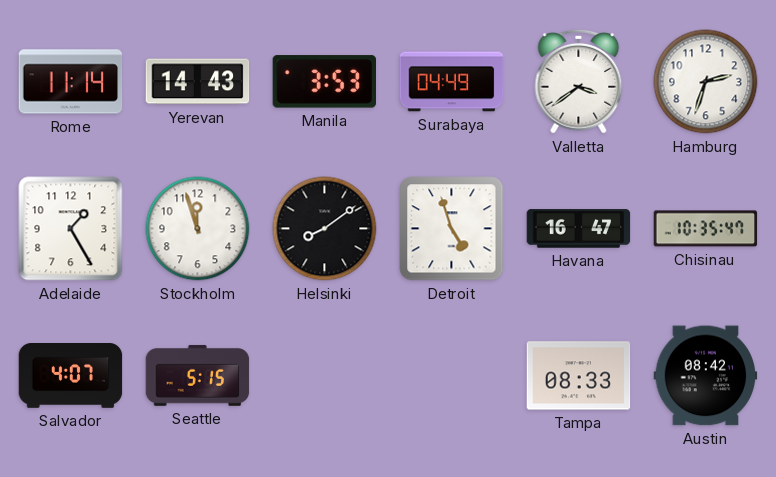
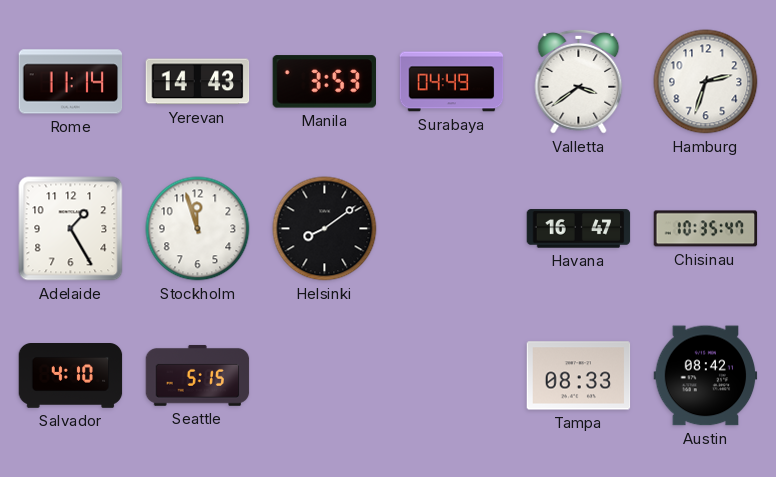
Detroit: 4:57 -> none (452, 229)
Salvador: 4:07 -> 4:10 (71, 376)
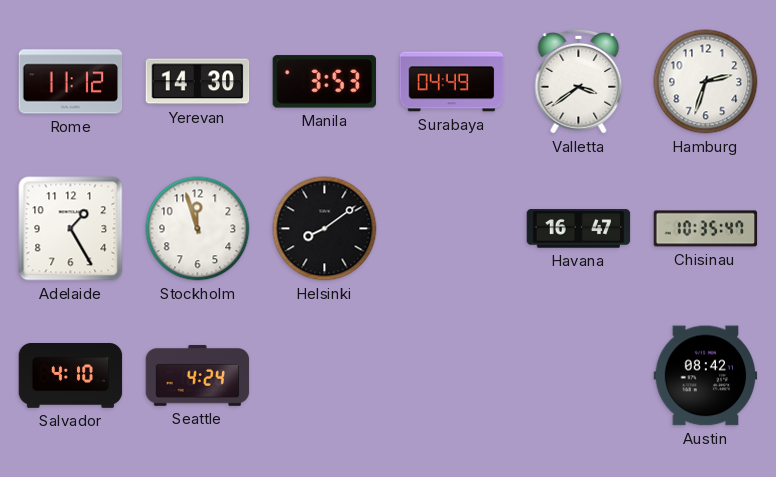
Rome: 11:14 -> 11:12 (71, 82)
Yerevan: 14:43 -> 14:30 (198, 82)
Seattle: 5:15 -> 4:24 (198, 375)
Tampa: 08:33 -> none (579, 376)
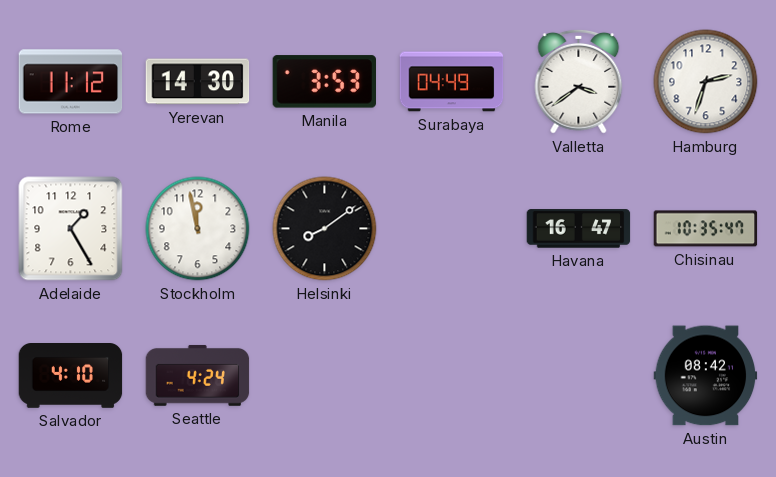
Stockholm: 11:57 -> 11:58 (198, 229)
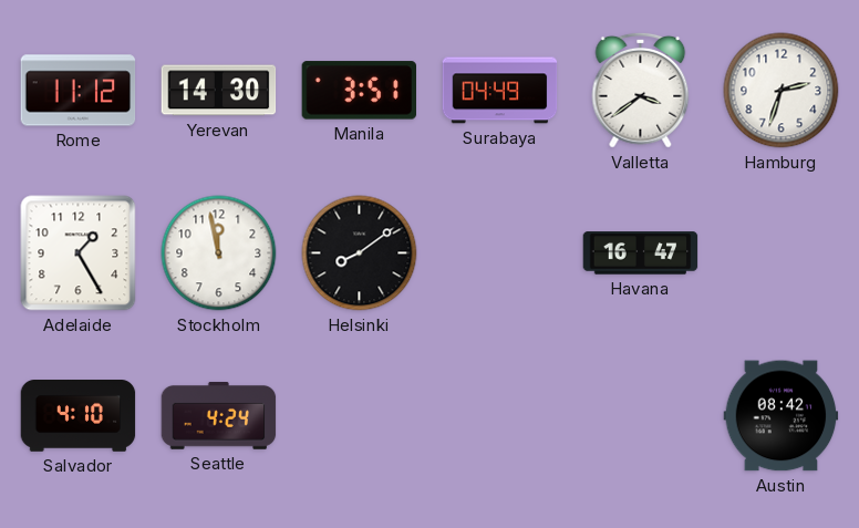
Manila: 3:53 -> 3:51 (359, 91)
Chisinau: 10:35 -> none (706, 229)
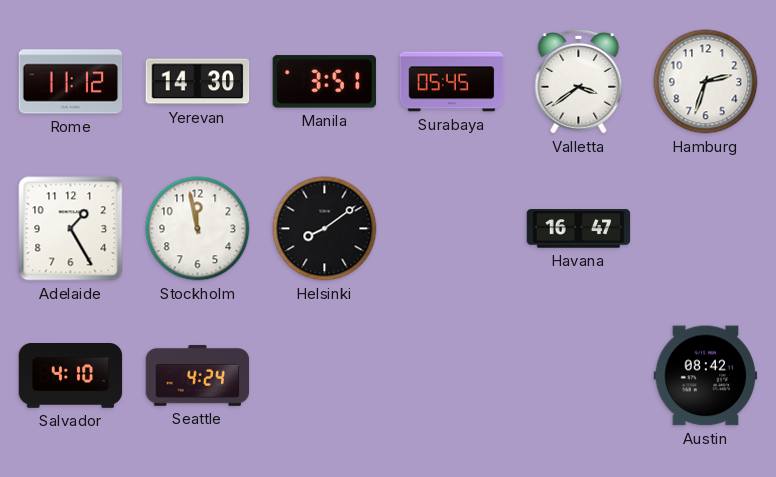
Surabaya: 04:49 -> 05:45 (452, 82)
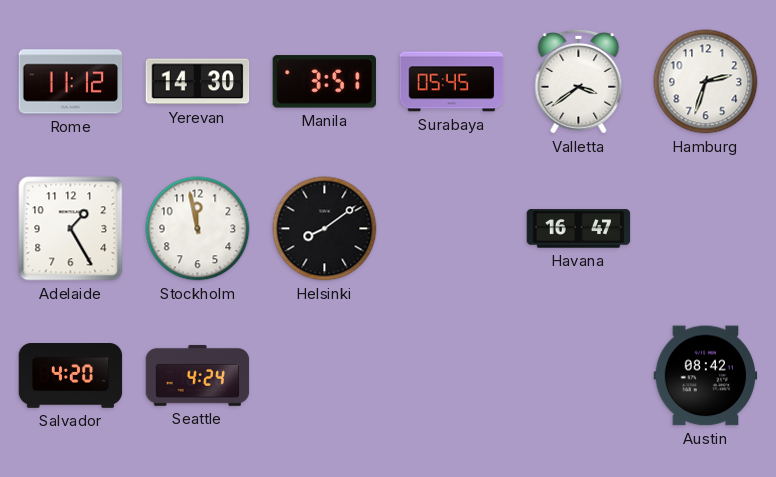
Salvador: 4:10 -> 4:20 (71, 376)
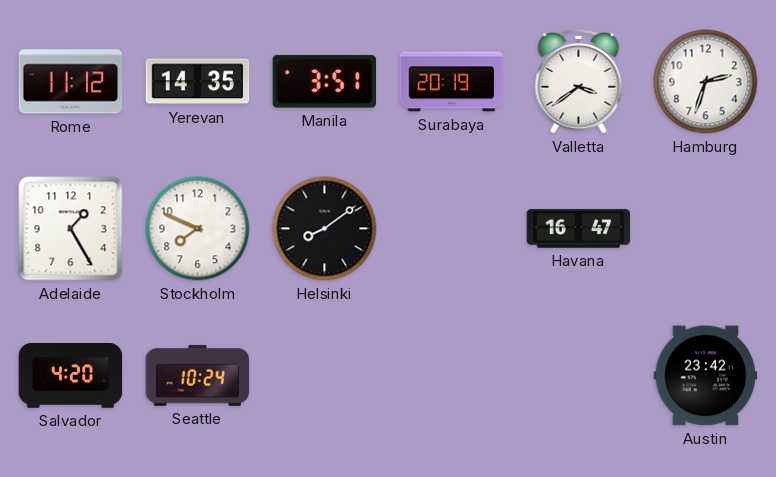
Yerevan: 14:30 -> 14:35 (198, 82)
Surabaya: 05:45 -> 20:19 (452, 82)
Stockholm: 11:58 -> 7:49 (198, 229)
Seattle: 4:24 -> 10:24 (198, 375)
Austin: 08:42 -> 23:42 (706, 376)
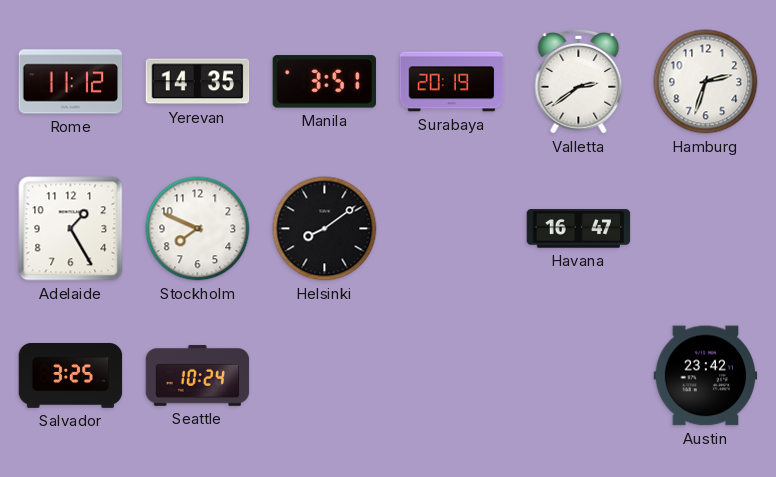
Valletta: 3:39 -> 2:39 (579, 81)
Salvador: 4:20 -> 3:25 (71, 376)
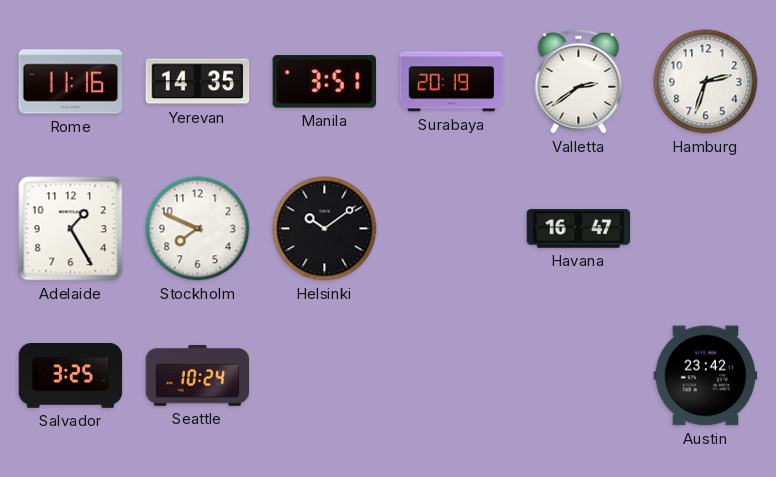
Rome: 11:12 -> 11:16 (71, 82)
Helsinki: 8:09 -> 10:09 (325, 229)
